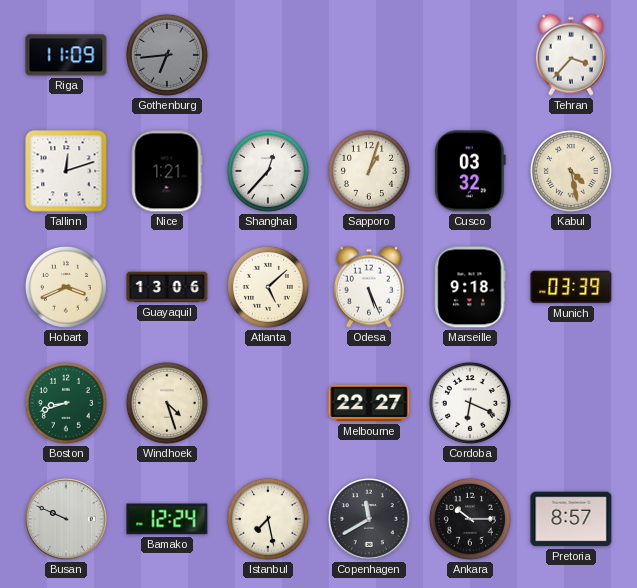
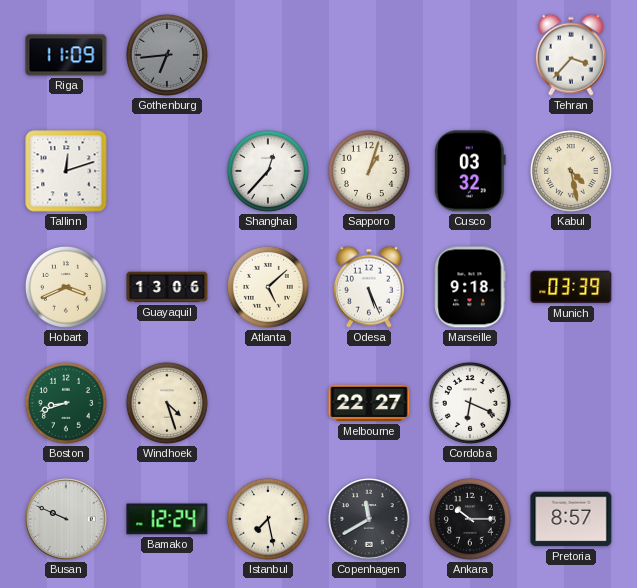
Nice: 1:21 -> none (167, 171)
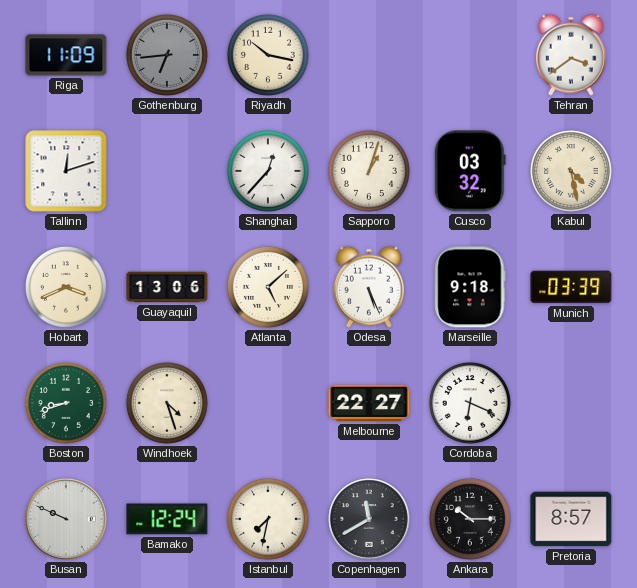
Riyadh: none -> 10:17 (268, 55)
Tehran: 3:37 -> 3:39 (571, 55)
Istanbul: 7:28 -> 7:32 (268, 519)
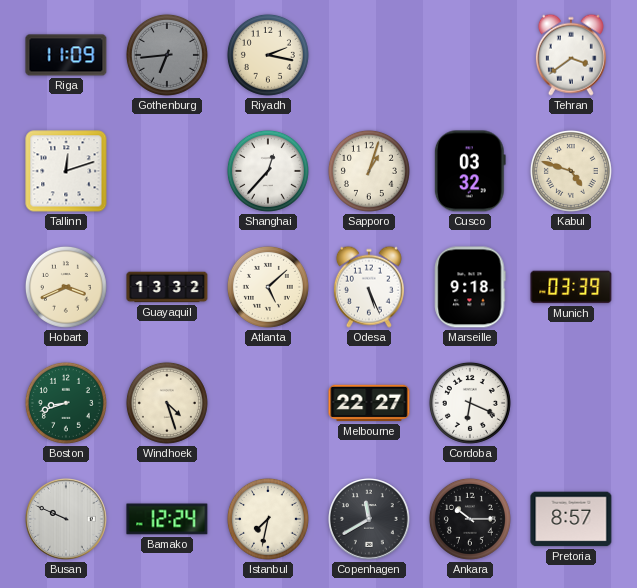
Riyadh: 10:17 -> 2:17 (268, 55)
Kabul: 4:28 -> 4:48 (571, 171)
Guayaquil: 13:06 -> 13:32 (167, 287)
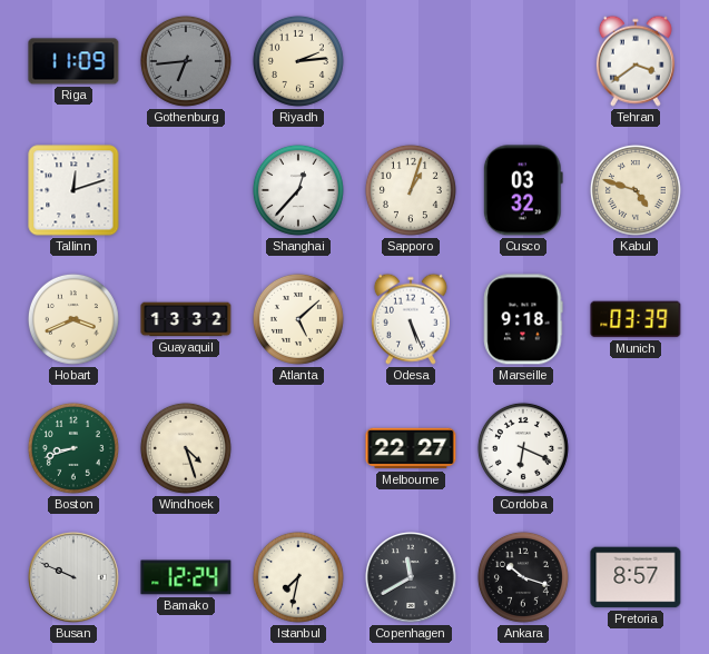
Riyadh: 2:17 -> 2:14 (298, 61)
Ankara: 10:15 -> 10:18 (523, 577)
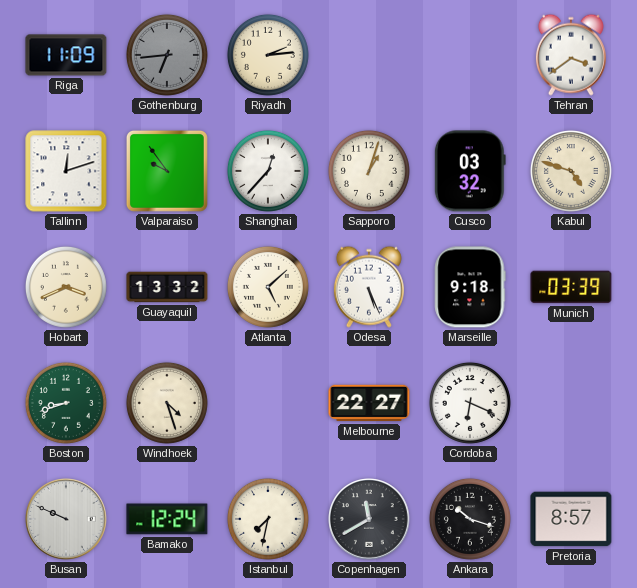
Valparaiso: none -> 9:54 (167, 171)
